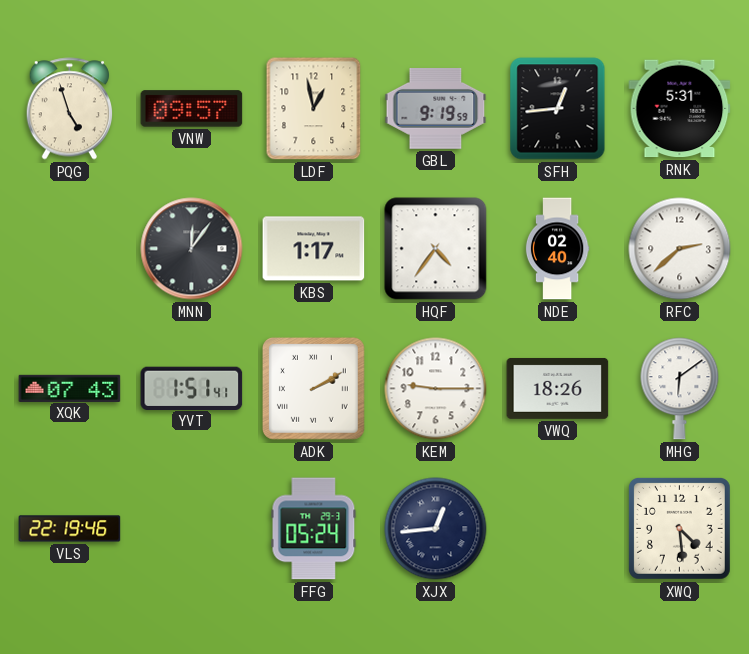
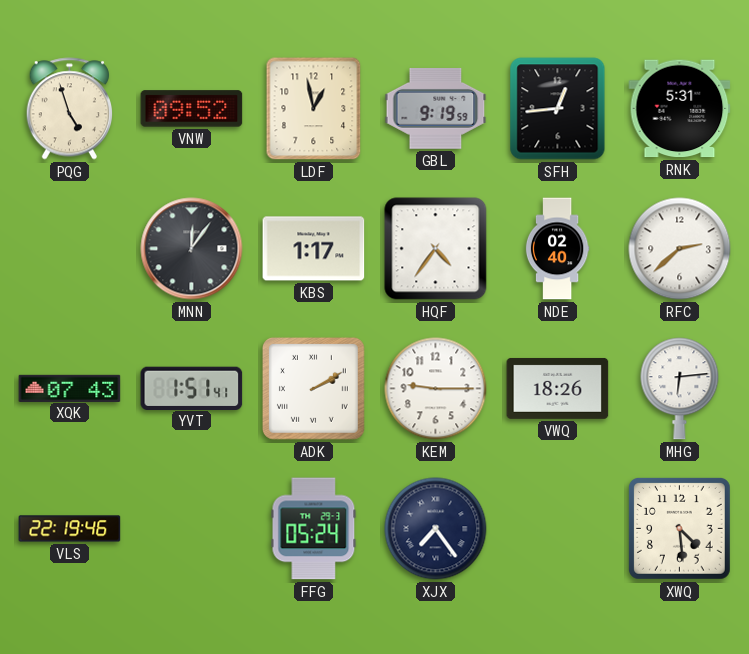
VNW: 09:57 -> 09:52 (192, 109)
MHG: 6:09 -> 6:14 (680, 389)
XJX: 12:44 -> 7:24 (436, 529)
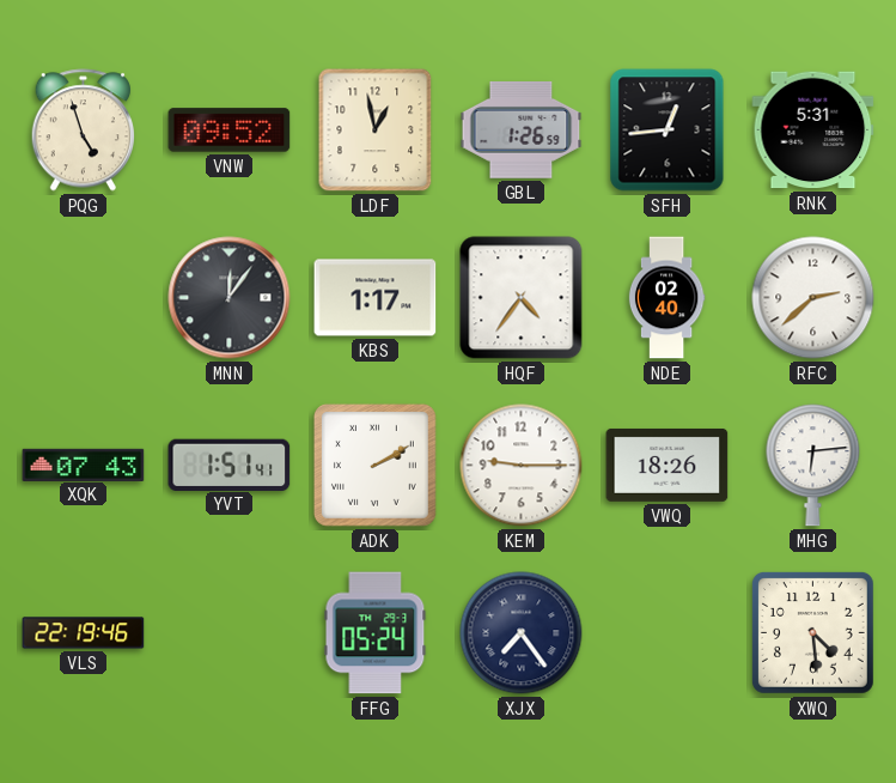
GBL: 9:19 -> 1:26 (522, 129)
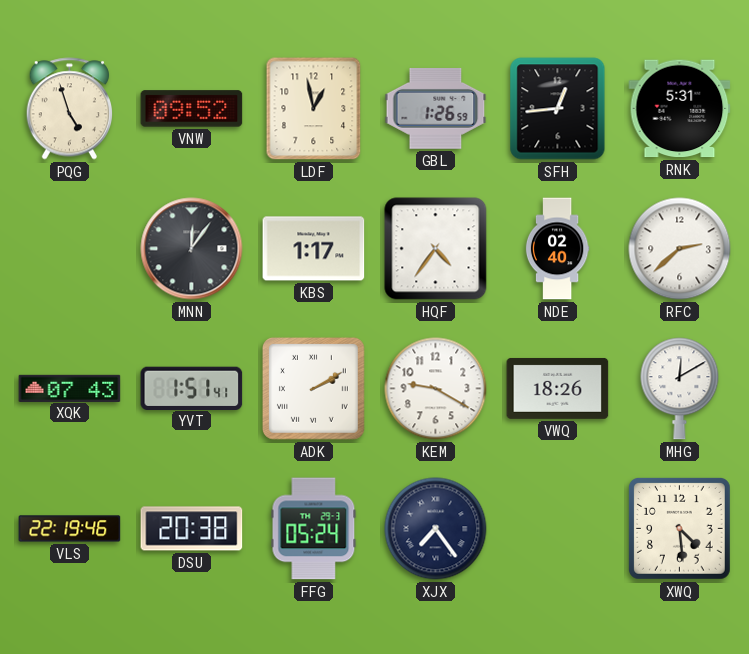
KEM: 9:15 -> 9:20 (436, 389)
MHG: 6:14 -> 12:10 (680, 389)
DSU: none -> 20:38 (192, 529)
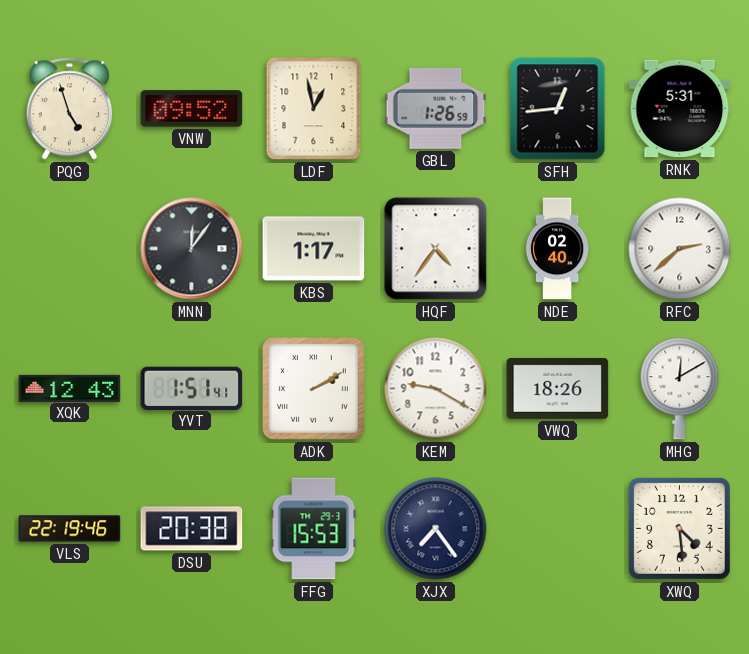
XQK: 07:43 -> 12:43 (70, 388)
FFG: 05:24 -> 15:53 (314, 529)
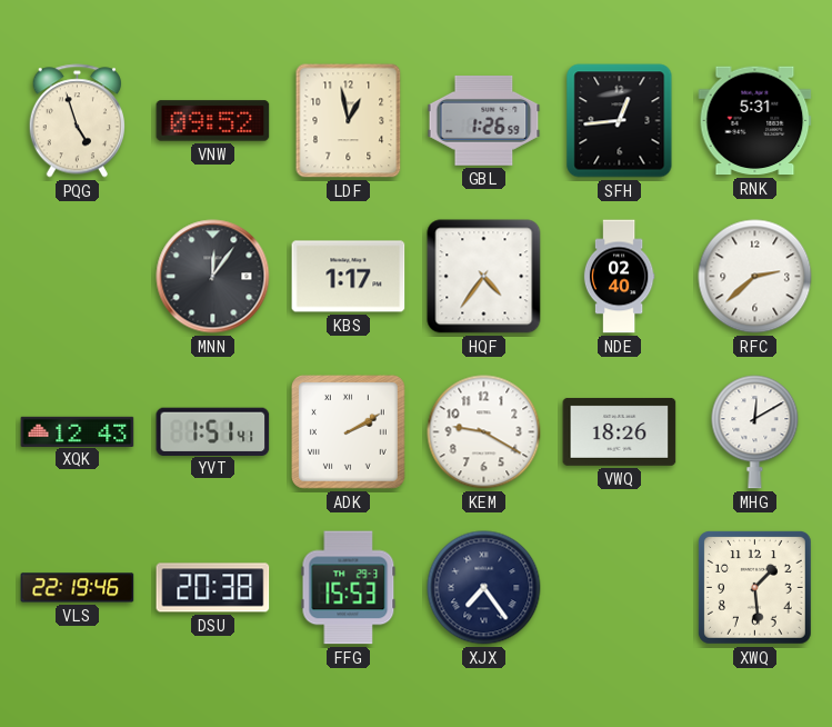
XWQ: 4:29 -> 1:29 (754, 587)
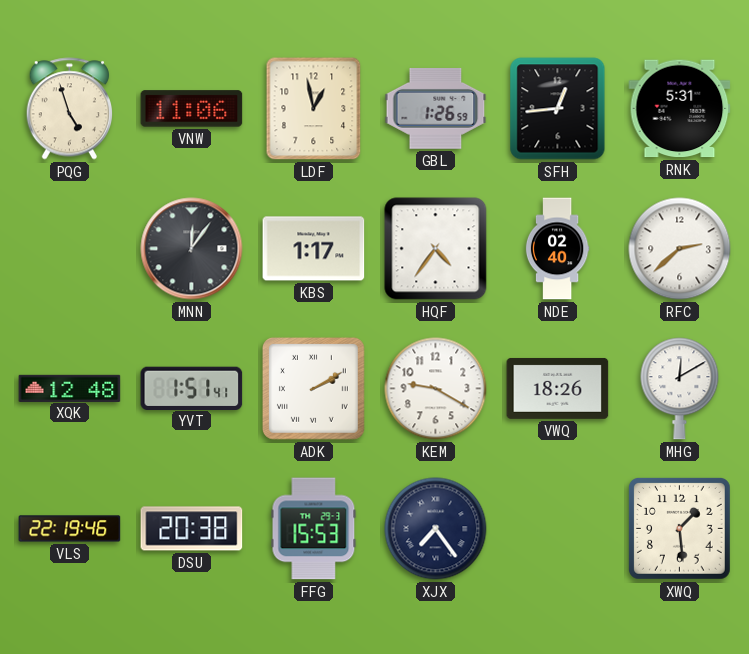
VNW: 09:52 -> 11:06 (192, 109)
XQK: 12:43 -> 12:48 (70, 388)
